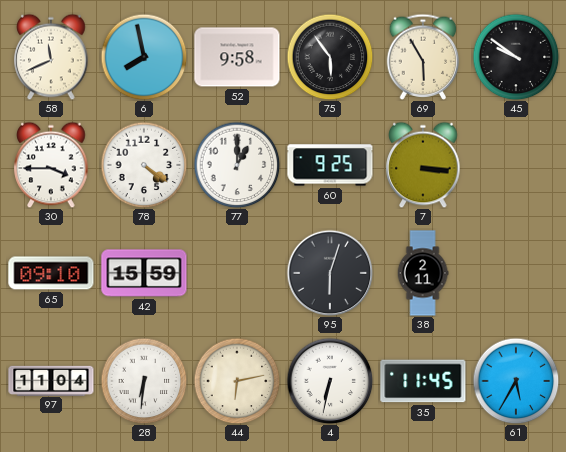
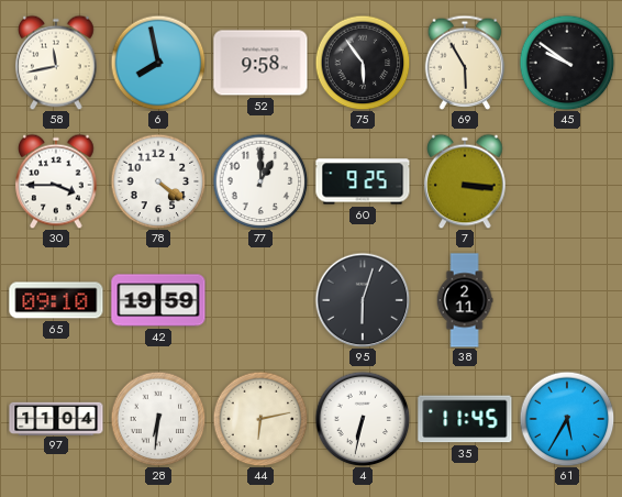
58: 11:41 -> 11:43 (56, 63)
42: 15:59 -> 19:59 (158, 300)
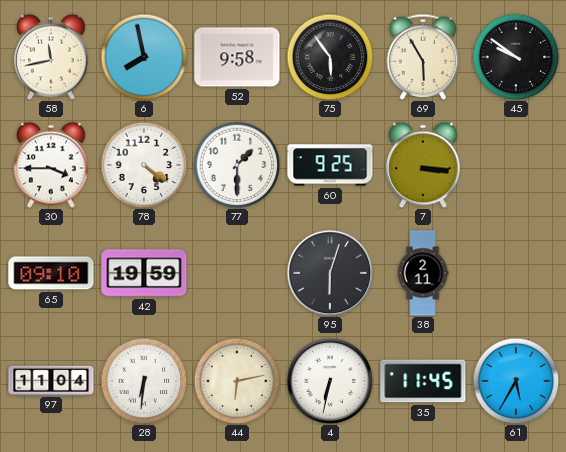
77: 1:00 -> 1:30 (237, 165)
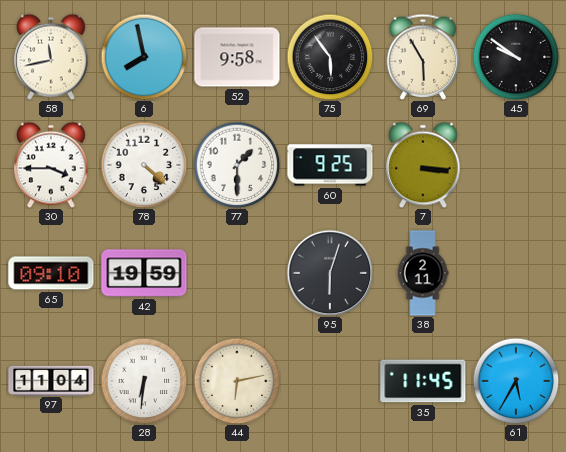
78: 4:21 -> 4:22 (144, 165)
4: 6:32 -> none (330, 381)
